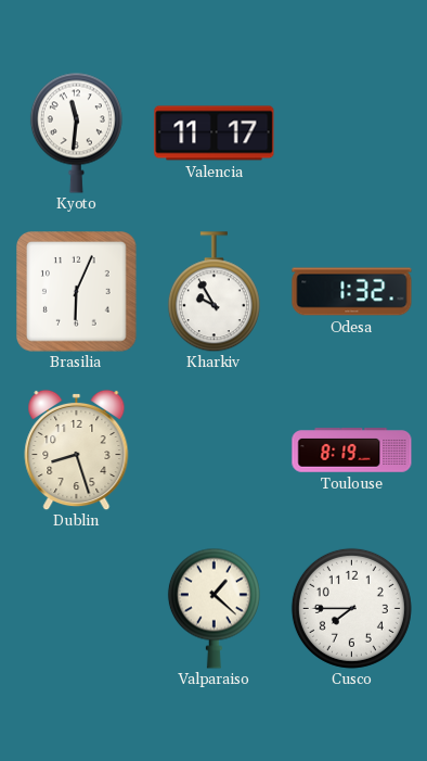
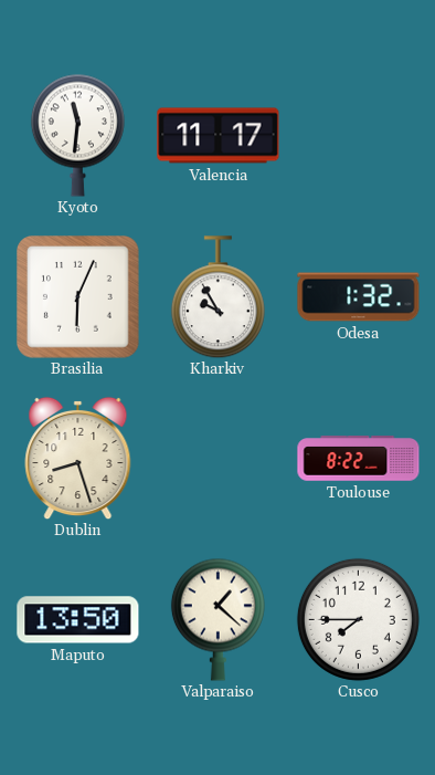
Toulouse: 8:19 -> 8:22 (359, 459)
Maputo: none -> 13:50 (78, 620)
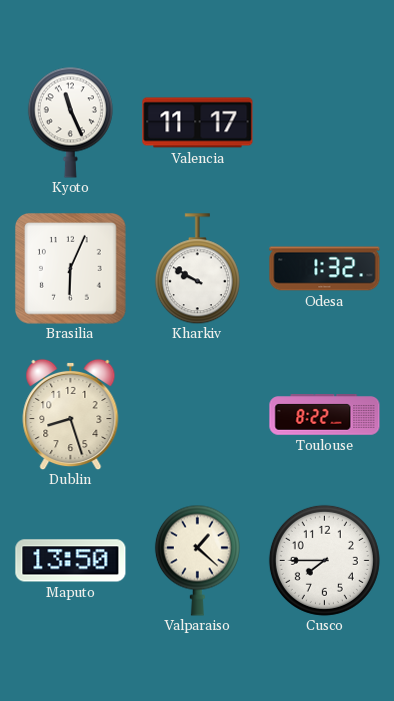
Kyoto: 11:31 -> 11:26 (70, 122)
Kharkiv: 9:55 -> 9:50 (197, 269)
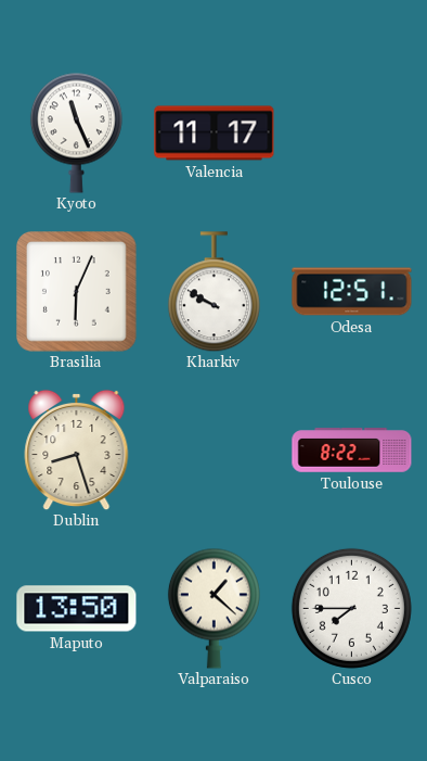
Odesa: 1:32 -> 12:51 (352, 292)
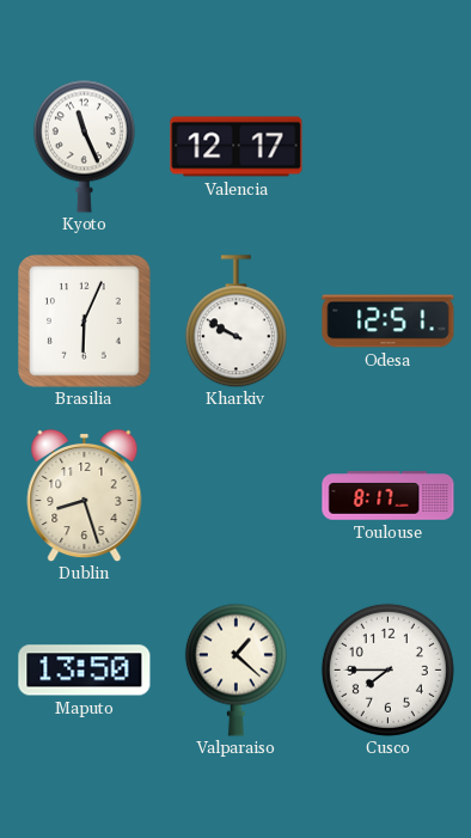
Valencia: 11:17 -> 12:17 (237, 147)
Toulouse: 8:22 -> 8:17 (389, 496)
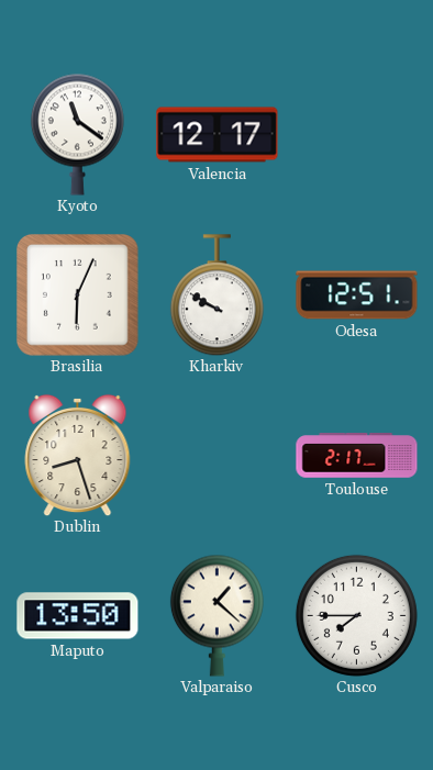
Kyoto: 11:26 -> 11:21 (77, 134)
Toulouse: 8:17 -> 2:17 (357, 456)
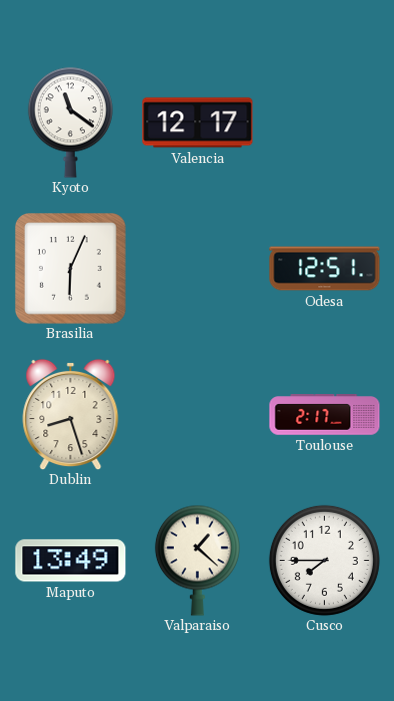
Kharkiv: 9:50 -> none (216, 295)
Maputo: 13:50 -> 13:49 (71, 561)
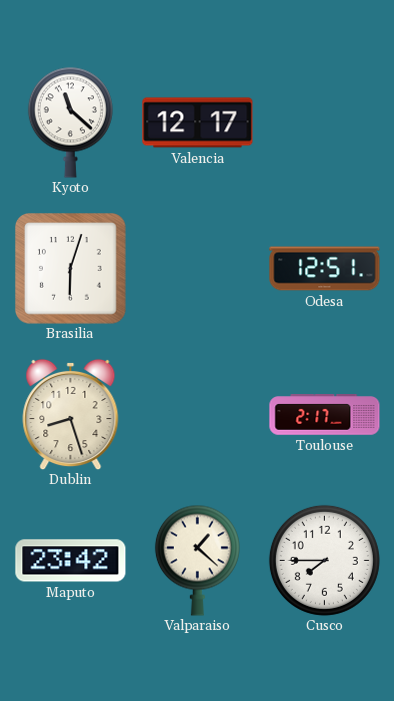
Kyoto: 11:21 -> 11:22 (70, 122)
Brasilia: 6:04 -> 6:03 (71, 269)
Maputo: 13:49 -> 23:42 (71, 561)
